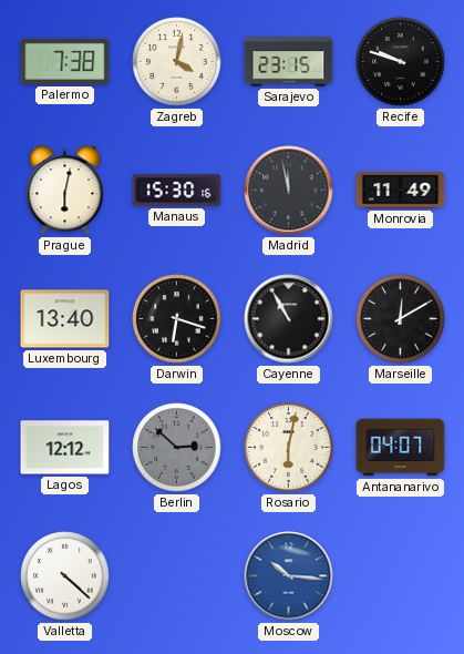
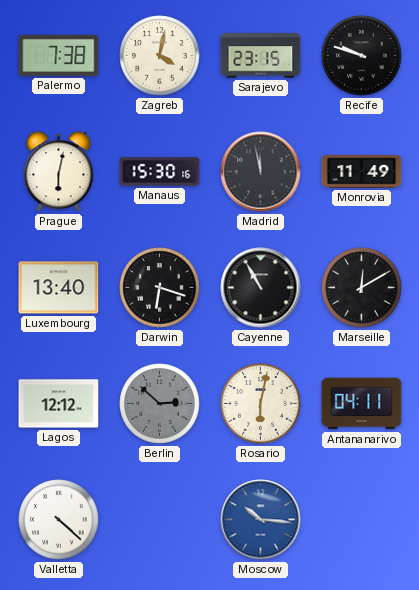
Antananarivo: 04:07 -> 04:11 (362, 404)
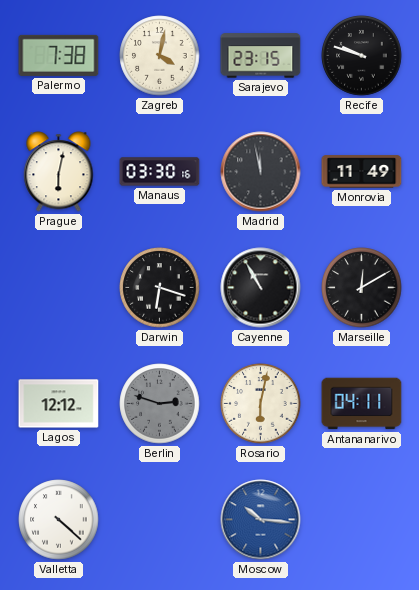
Manaus: 15:30 -> 03:30 (160, 172)
Luxembourg: 13:40 -> none (59, 288)
Berlin: 2:52 -> 2:48 (160, 404)
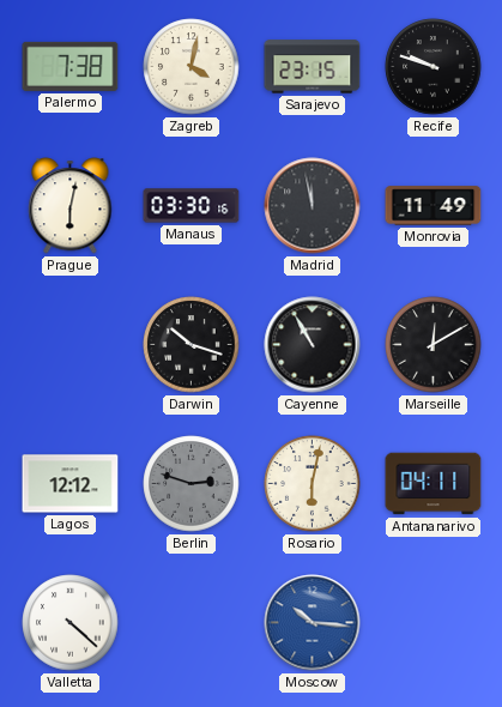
Darwin: 6:18 -> 10:18 (192, 345)
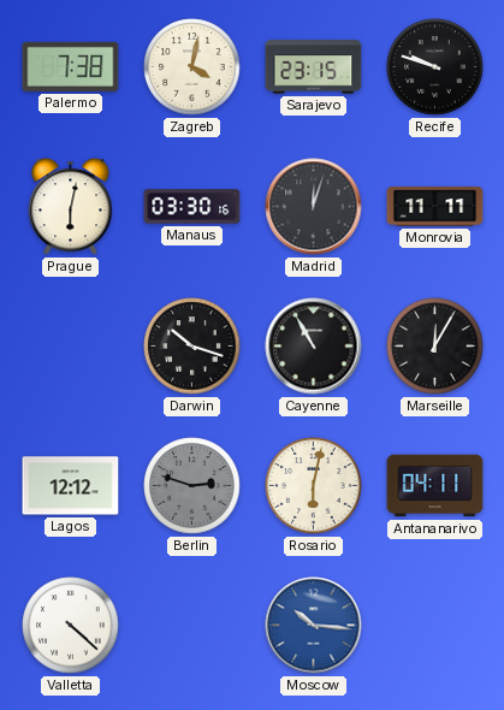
Madrid: 11:58 -> 12:03 (314, 207)
Monrovia: 11:49 -> 11:11 (435, 207)
Marseille: 12:10 -> 12:05 (435, 347)
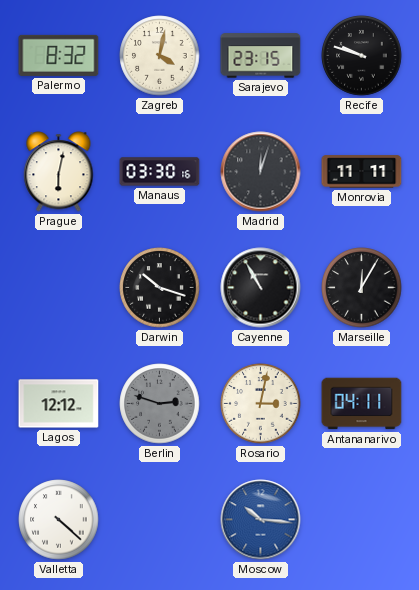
Palermo: 7:38 -> 8:32 (59, 55)
Rosario: 6:02 -> 3:02 (261, 404)
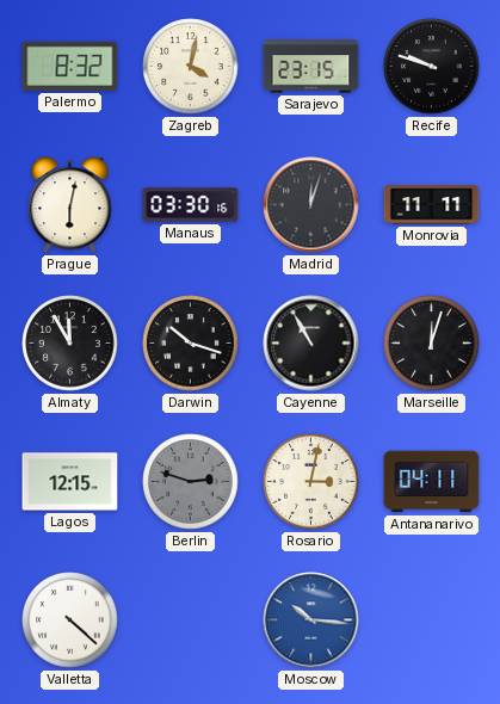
Almaty: none -> 11:55 (70, 344)
Marseille: 12:05 -> 12:03 (432, 344)
Lagos: 12:12 -> 12:15 (70, 482)
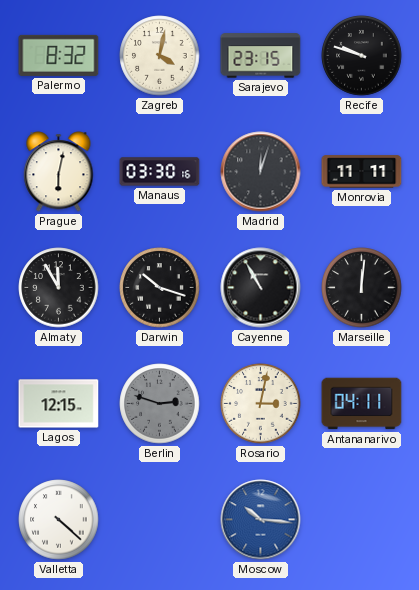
Marseille: 12:03 -> 12:01 (362, 288)
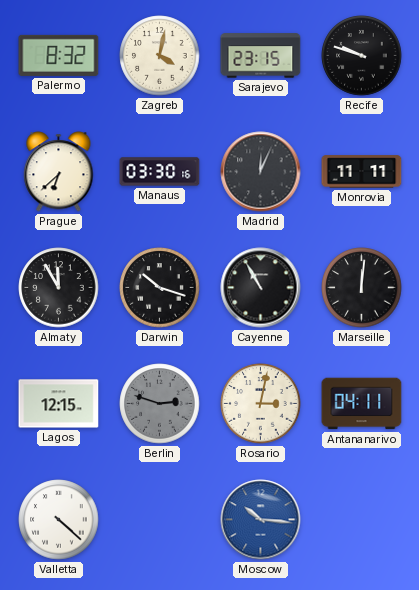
Prague: 6:02 -> 6:38 (59, 172)
Madrid: 12:03 -> 12:04 (261, 172)
